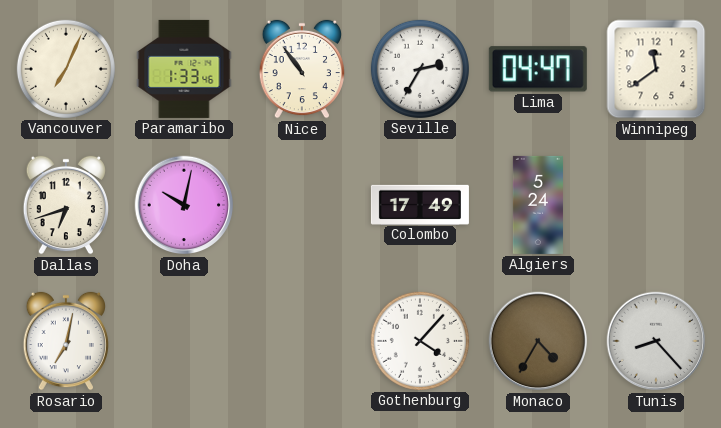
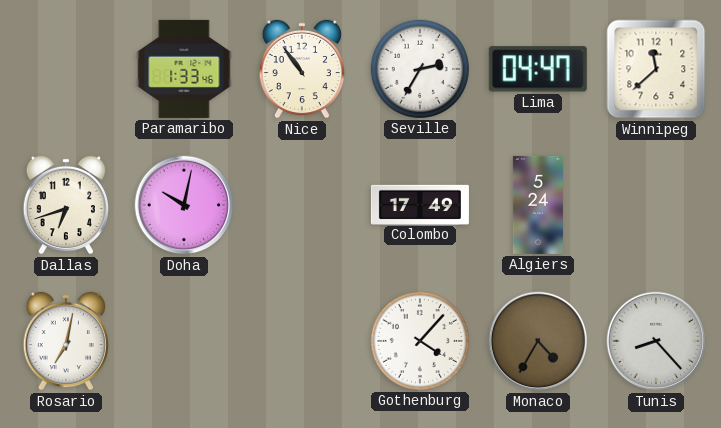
Vancouver: 7:04 -> none (66, 69)
Winnipeg: 11:39 -> 11:38 (656, 69)
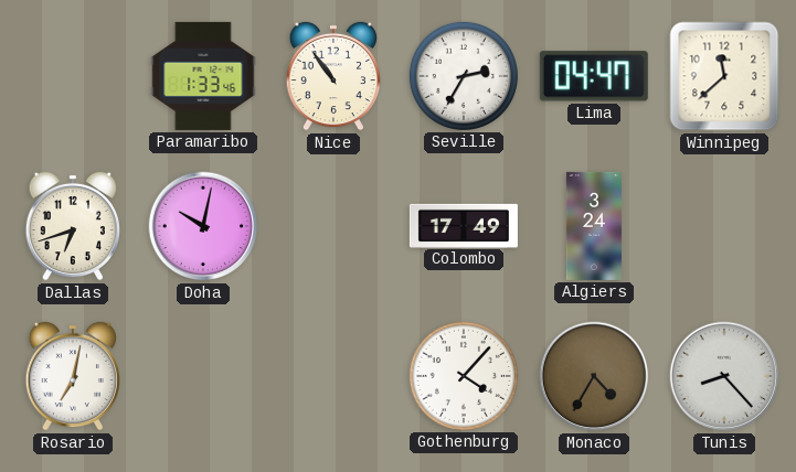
Algiers: 5:24 -> 3:24 (594, 226)
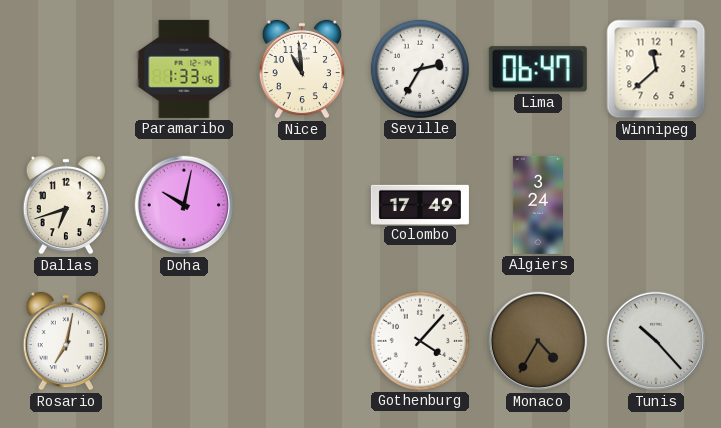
Nice: 10:54 -> 10:59 (302, 69)
Lima: 04:47 -> 06:47 (538, 69)
Tunis: 8:23 -> 10:23 (656, 341)
